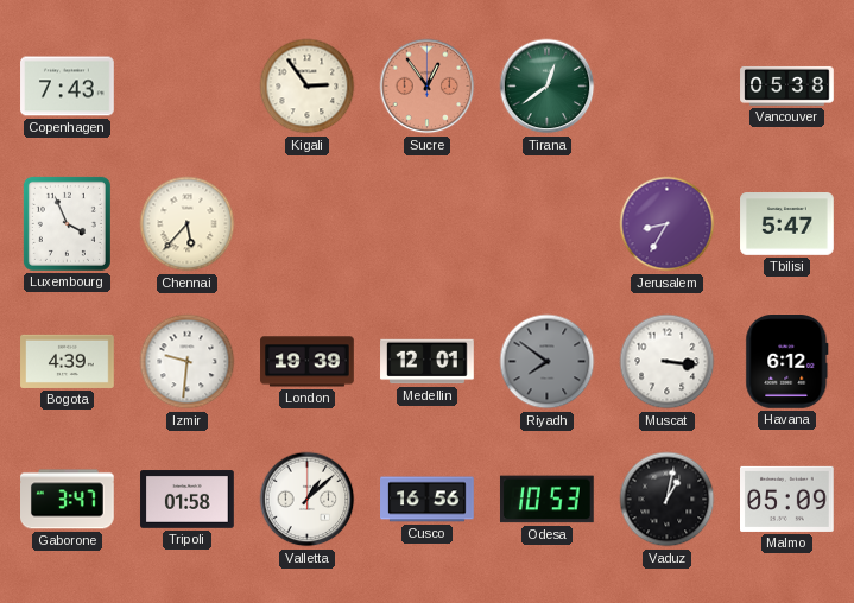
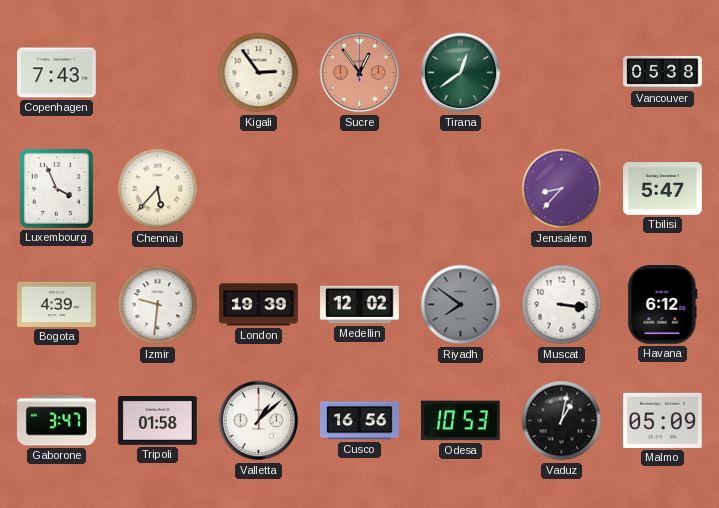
Jerusalem: 8:35 -> 8:37 (562, 189)
Medellin: 12:01 -> 12:02 (360, 305)
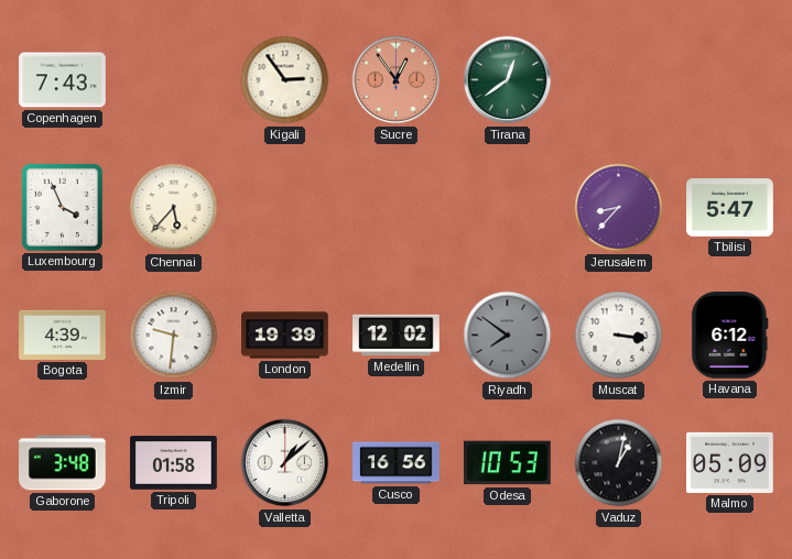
Vancouver: 05:38 -> none (663, 72)
Gaborone: 3:47 -> 3:48 (63, 463)
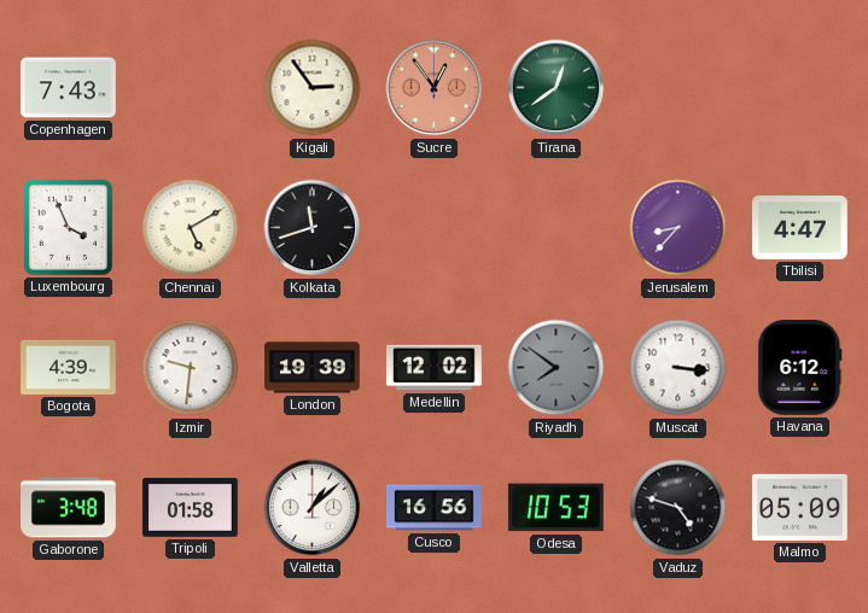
Chennai: 5:37 -> 5:10 (191, 228)
Kolkata: none -> 11:42 (313, 228)
Tbilisi: 5:47 -> 4:47 (800, 228)
Vaduz: 1:02 -> 4:48 (678, 508)
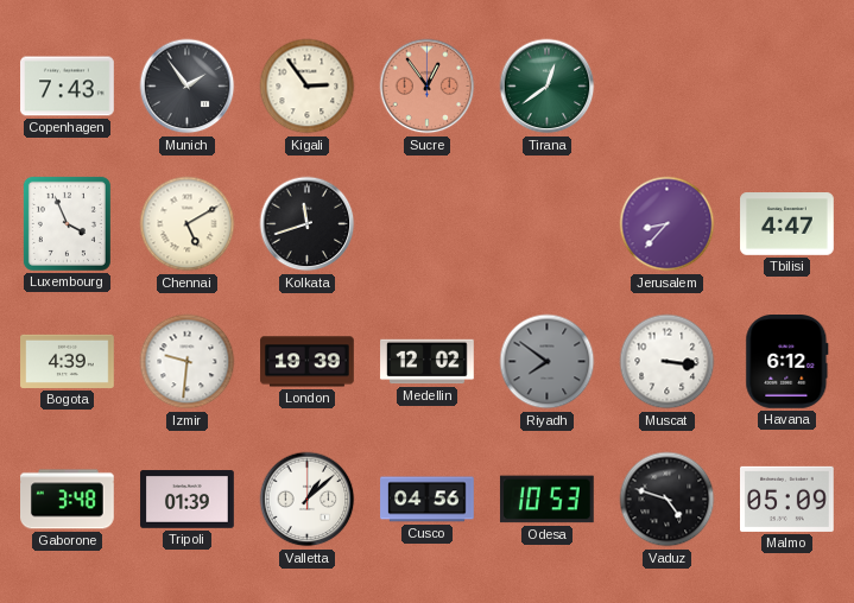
Munich: none -> 1:54 (188, 87)
Tripoli: 01:58 -> 01:39 (188, 500)
Cusco: 16:56 -> 04:56 (428, 500)
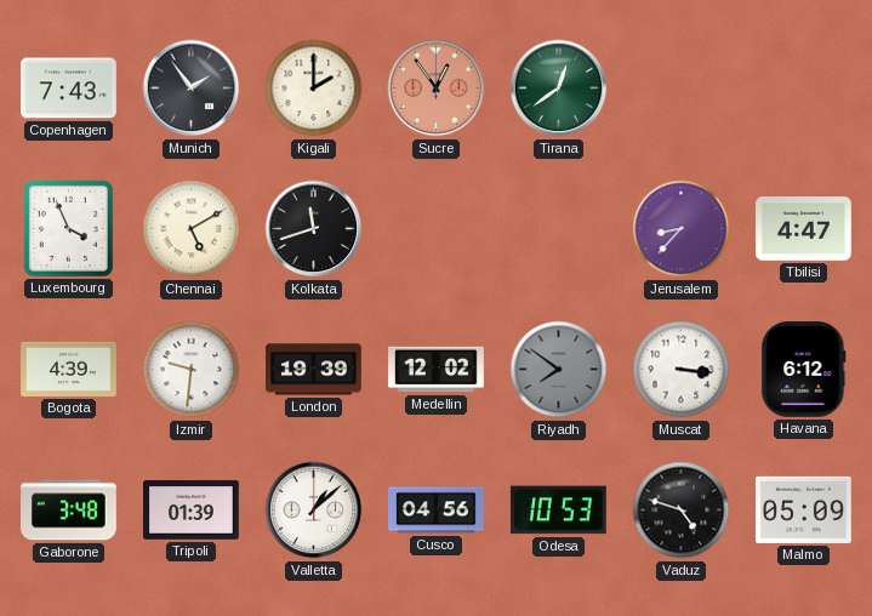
Kigali: 2:54 -> 2:00 (314, 89)
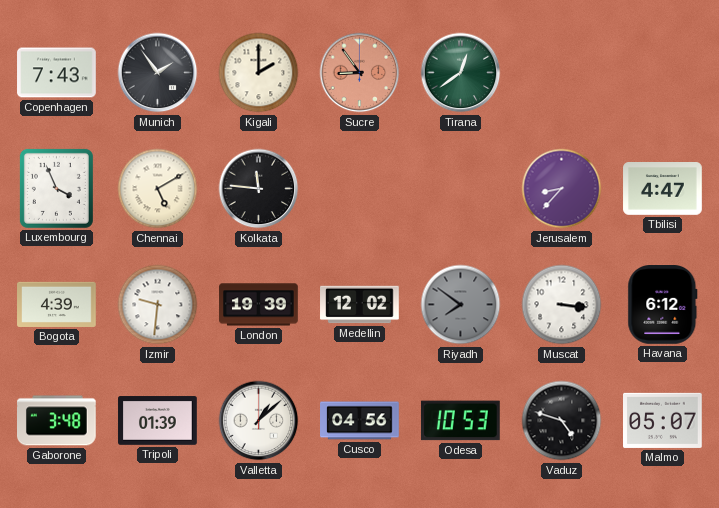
Sucre: 12:54 -> 8:54 (360, 73)
Kolkata: 11:42 -> 11:46 (259, 189)
Malmo: 05:09 -> 05:07 (663, 420)
